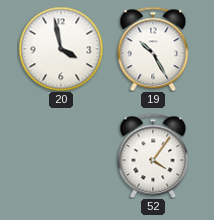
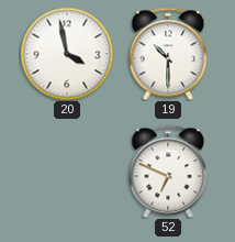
19: 10:25 -> 10:30 (168, 54)
52: 4:06 -> 6:49 (168, 172)
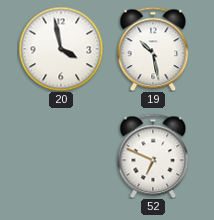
19: 10:30 -> 10:28 (153, 49)
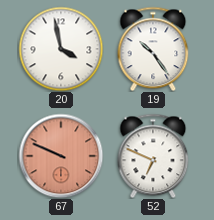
19: 10:28 -> 10:24 (153, 49)
67: none -> 9:49 (61, 156)
